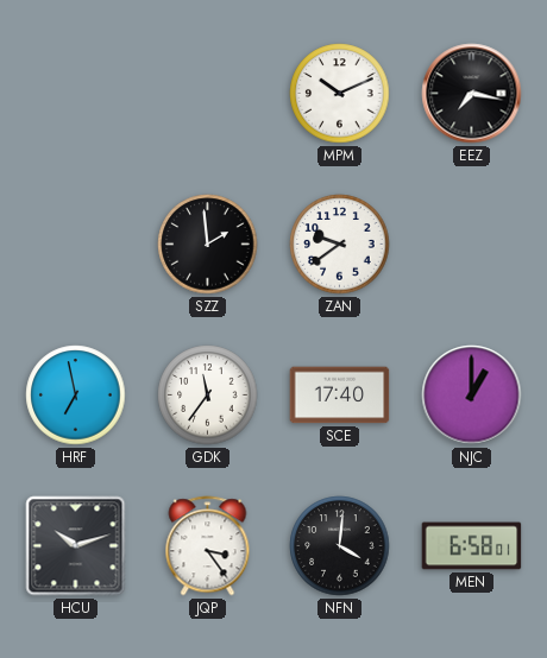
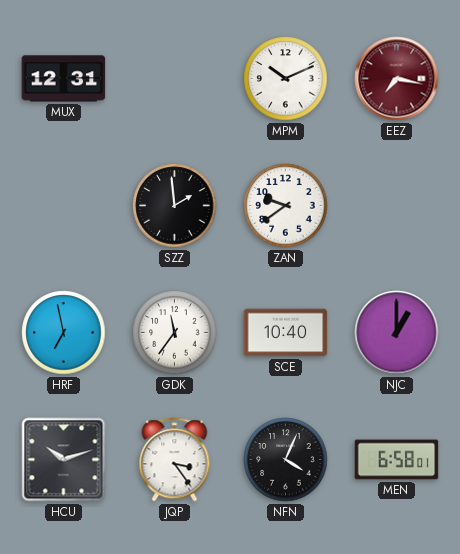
MUX: none -> 12:31 (64, 79)
EEZ dial: black -> burgundy (397, 79)
SCE: 17:40 -> 10:40 (286, 333)
NFN: 4:01 -> 4:04 (286, 460)
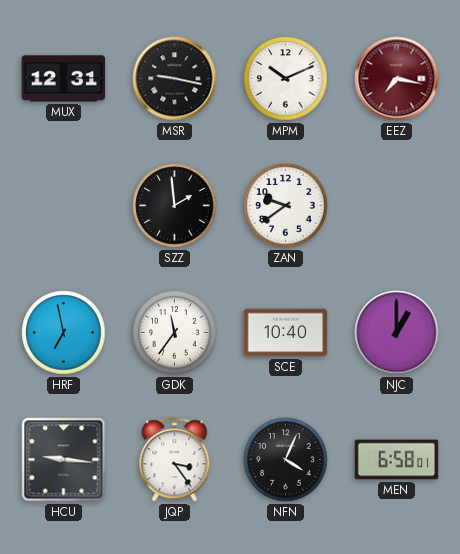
MSR: none -> 9:17 (175, 79)
HCU: 10:12 -> 9:16 (64, 460)
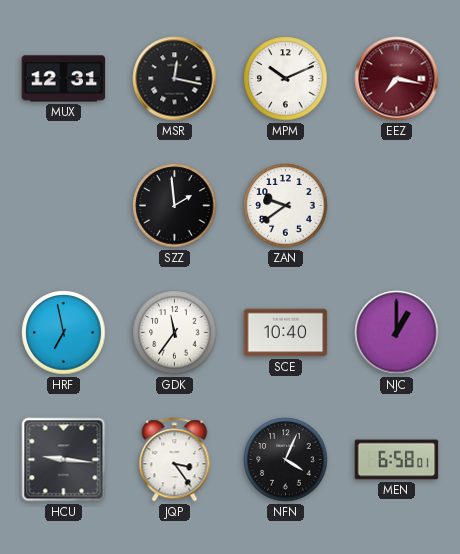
MSR: 9:17 -> 12:17 (175, 79)
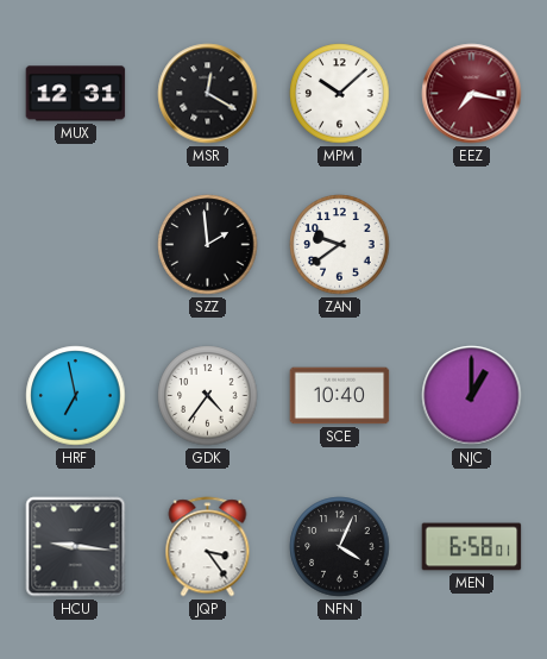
MSR: 12:17 -> 12:20 (208, 94)
MPM: 10:11 -> 10:08 (340, 94)
GDK: 11:36 -> 4:36 (208, 396)
